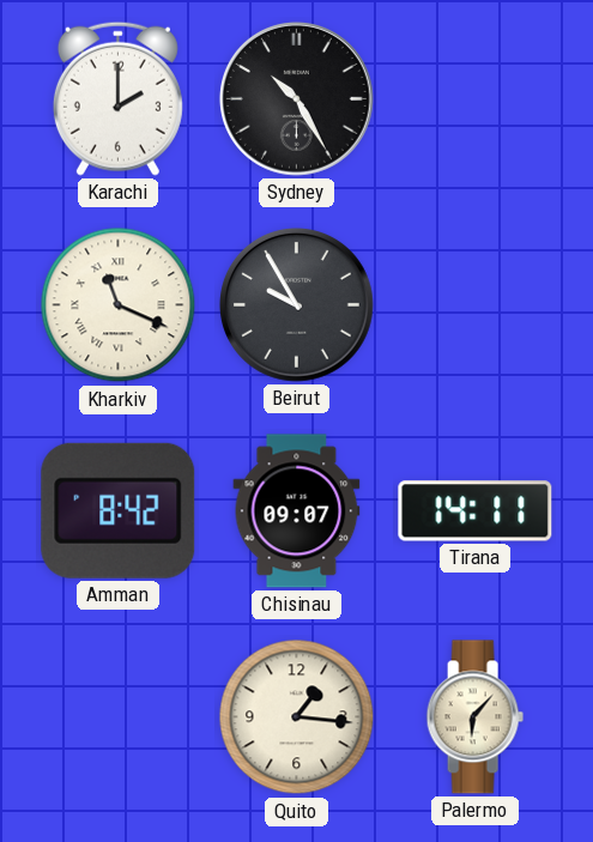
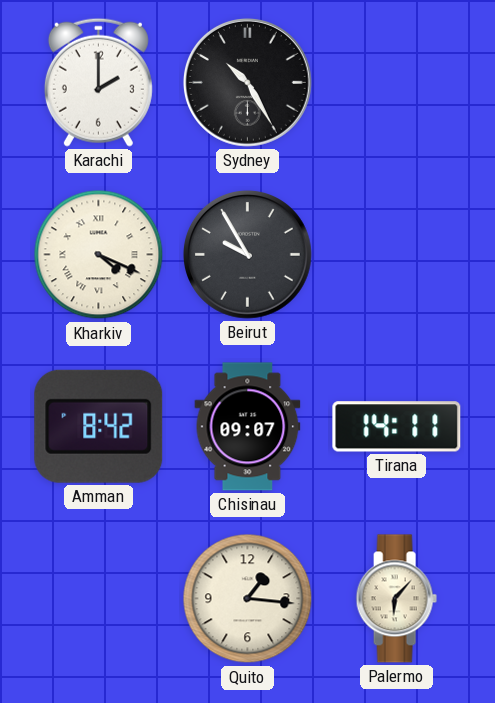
Kharkiv: 11:19 -> 4:19 (99, 255)
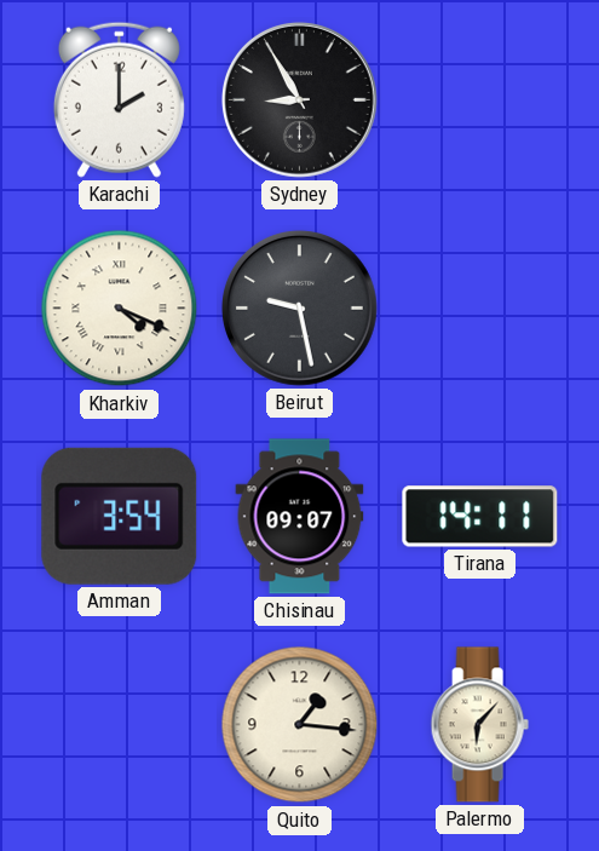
Sydney: 10:25 -> 8:55 (299, 99)
Beirut: 9:55 -> 9:28 (299, 307)
Amman: 8:42 -> 3:54 (120, 516)
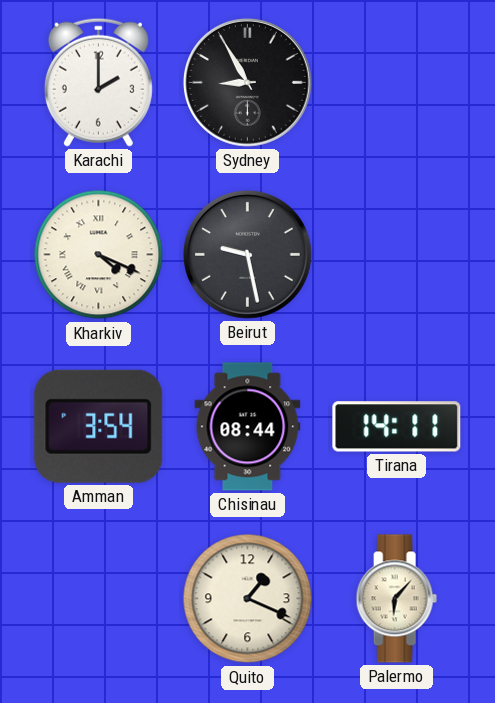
Chisinau: 09:07 -> 08:44 (248, 427)
Quito: 1:16 -> 1:19 (248, 599)
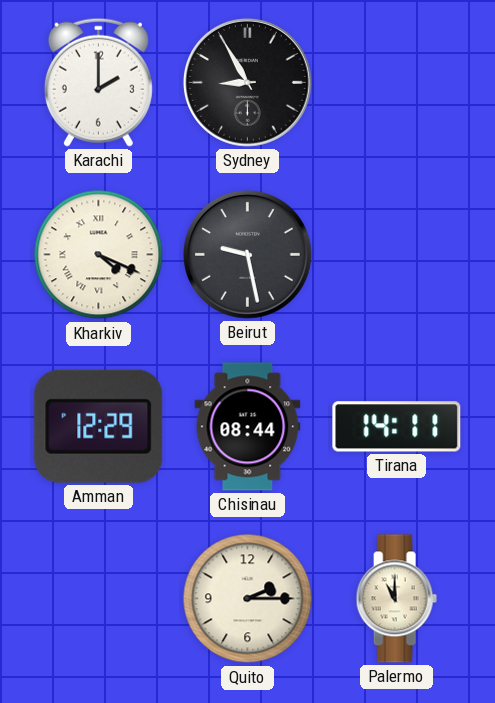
Amman: 3:54 -> 12:29 (99, 426)
Quito: 1:19 -> 2:15 (248, 599)
Palermo: 6:07 -> 11:00 (396, 599)
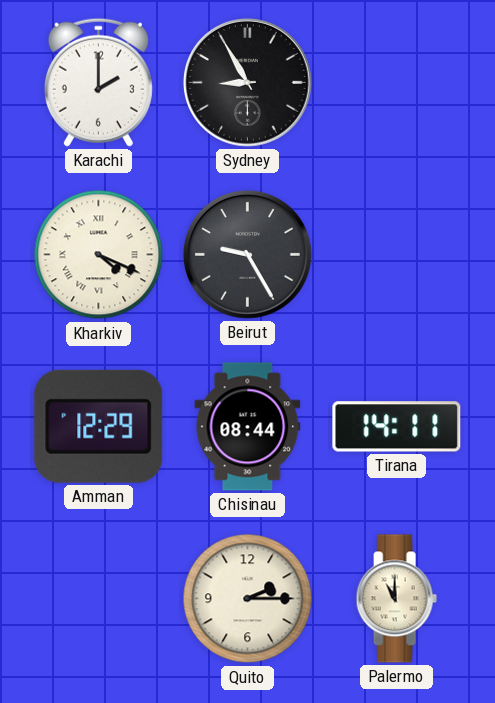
Beirut: 9:28 -> 9:25 (247, 254)
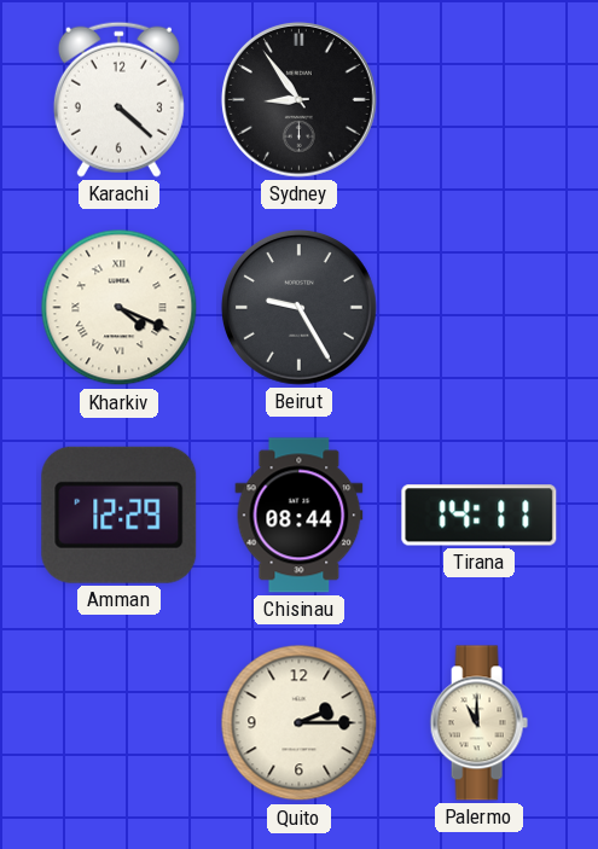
Karachi: 2:00 -> 4:22 (118, 99)
Sydney: 8:55 -> 8:54 (298, 99)
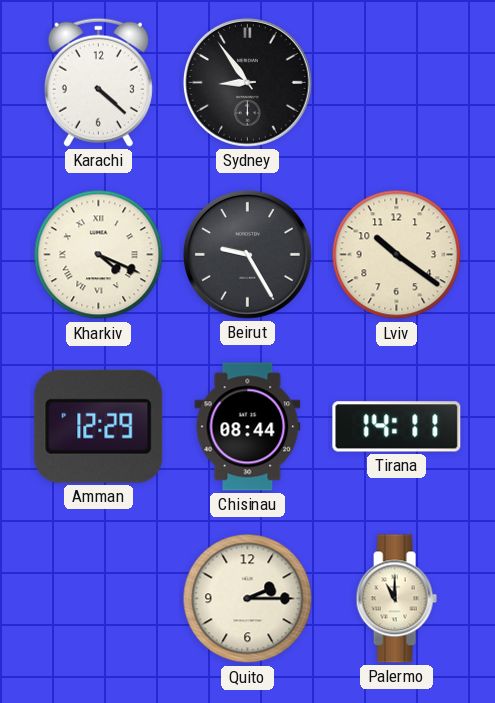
Lviv: none -> 10:21 (397, 255)
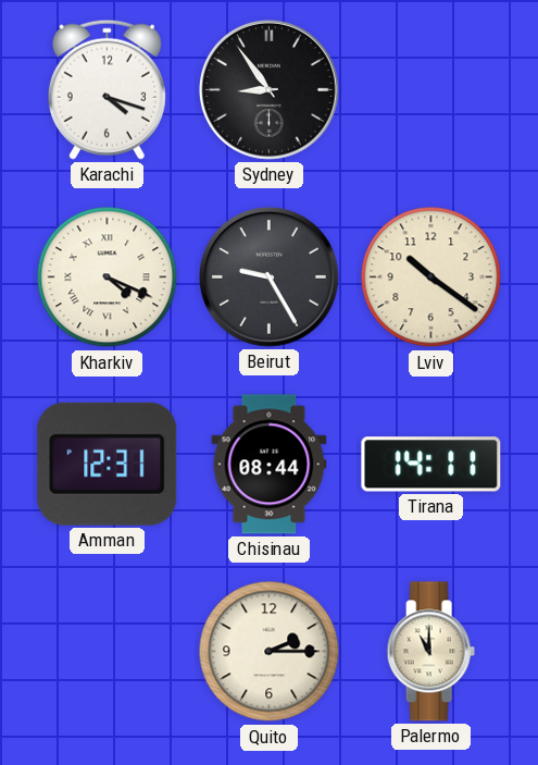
Karachi: 4:22 -> 4:18 (107, 89)
Amman: 12:29 -> 12:31 (108, 464)
